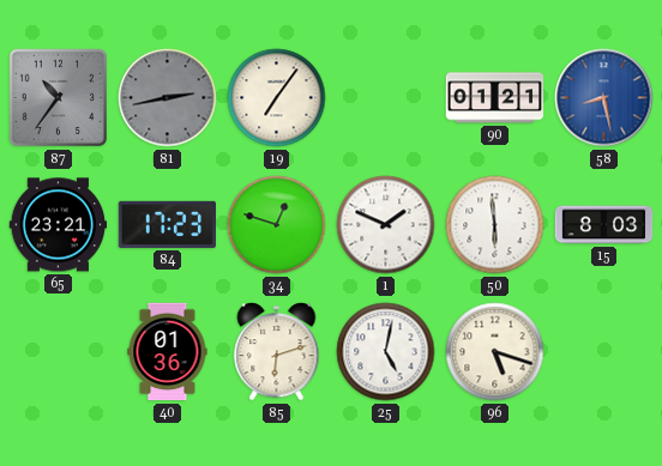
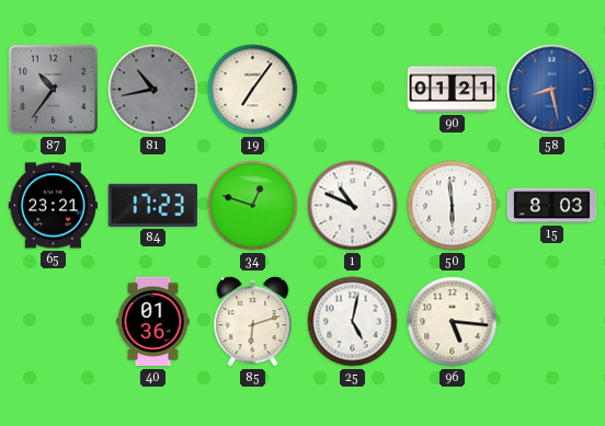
81: 2:43 -> 10:43 (153, 90)
1: 1:49 -> 10:49 (353, 206)
96: 5:18 -> 5:16 (453, 322)
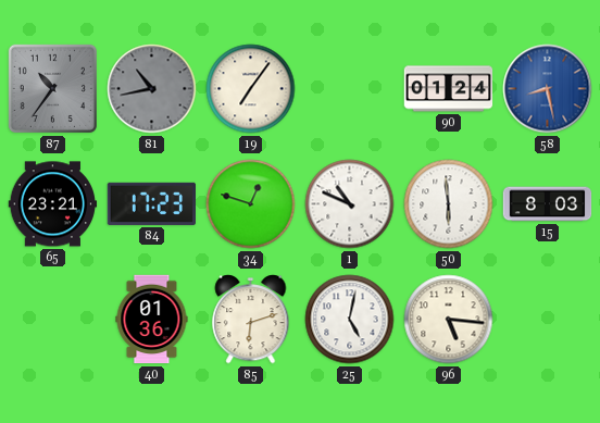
90: 01:21 -> 01:24 (449, 89)
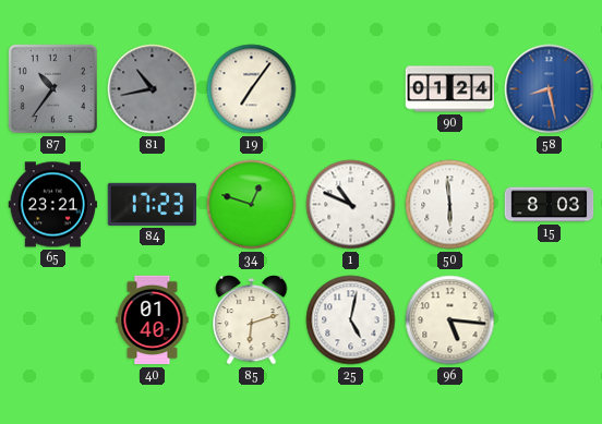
40: 01:36 -> 01:40 (153, 320)
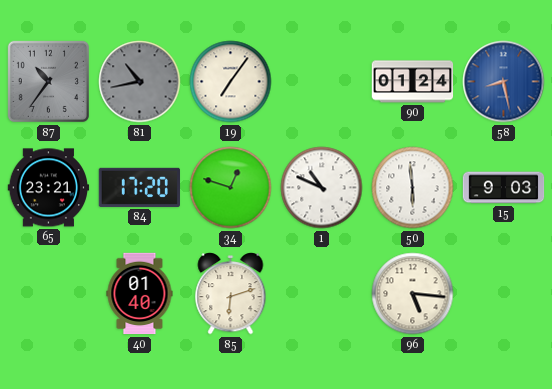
84: 17:23 -> 17:20 (139, 187)
15: 8:03 -> 9:03 (504, 188)
25: 5:02 -> none (351, 320)
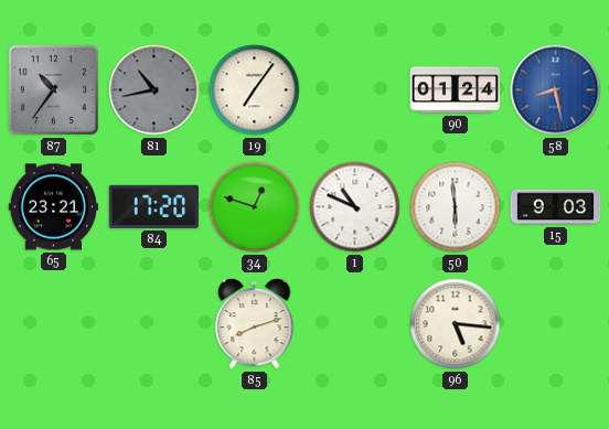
40: 01:40 -> none (140, 294)
85: 6:12 -> 8:12 (255, 324)
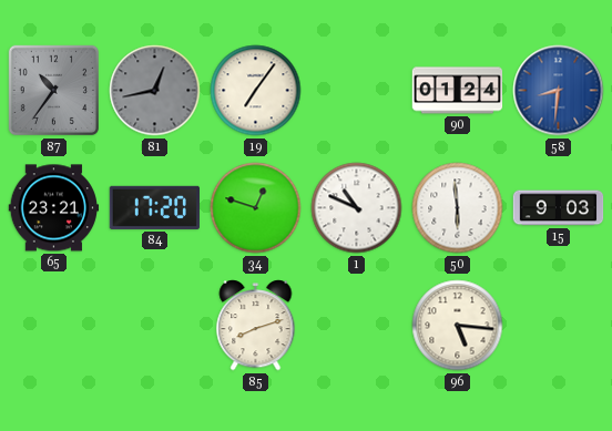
81: 10:43 -> 12:43 (155, 91)
58: 8:28 -> 8:31 (559, 91)
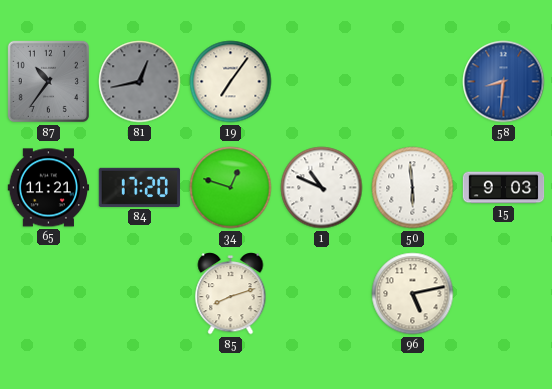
90: 01:24 -> none (458, 91)
65: 23:21 -> 11:21 (49, 188)
96: 5:16 -> 5:13 (413, 294)
